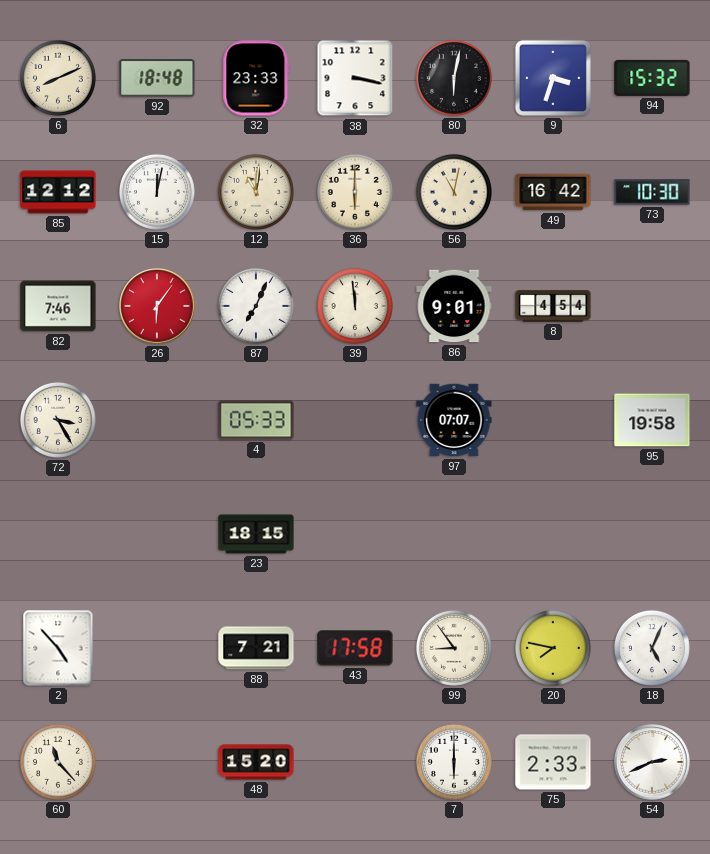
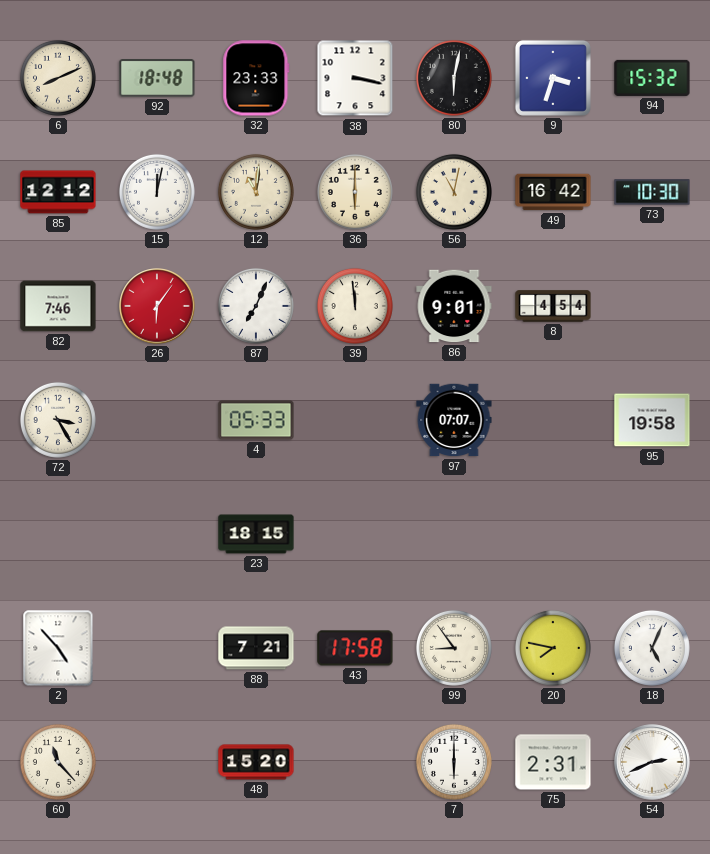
75: 2:33 -> 2:31 (553, 762)
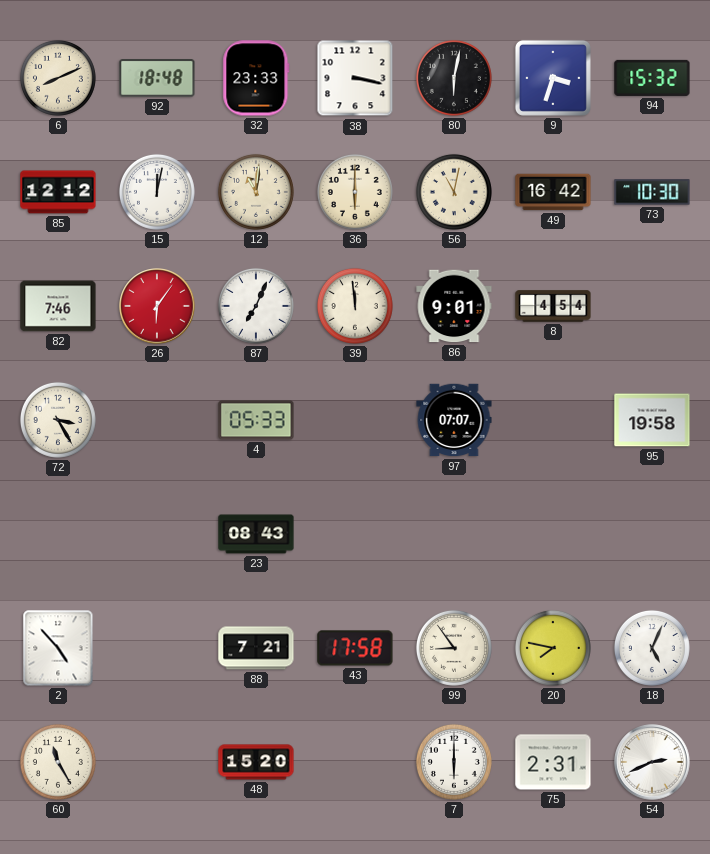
23: 18:15 -> 08:43 (256, 534)
60: 11:23 -> 11:25 (58, 762)
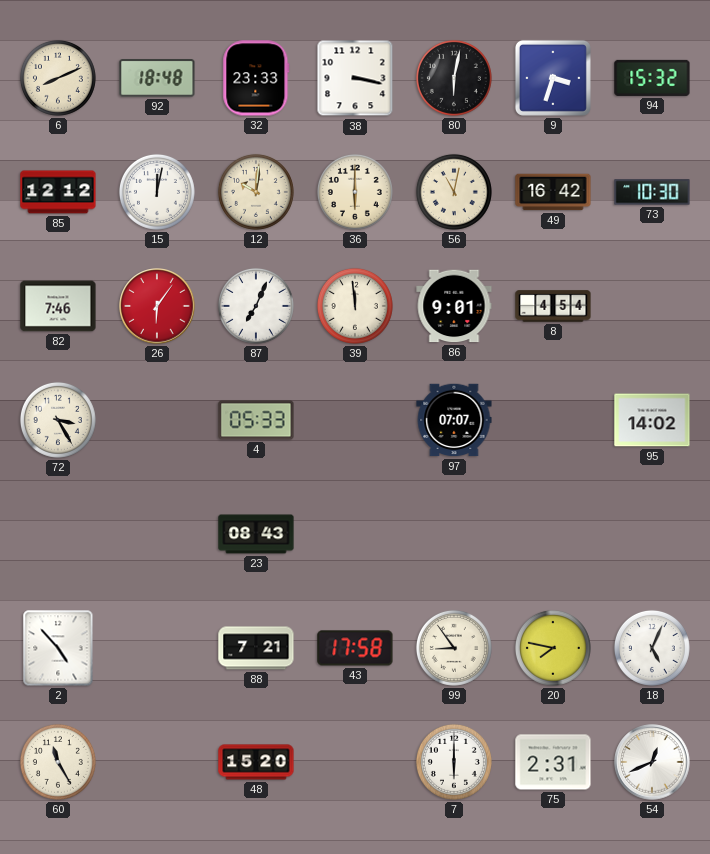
12: 11:01 -> 10:01 (256, 192)
95: 19:58 -> 14:02 (652, 420)
54: 2:41 -> 12:41 (652, 762)
